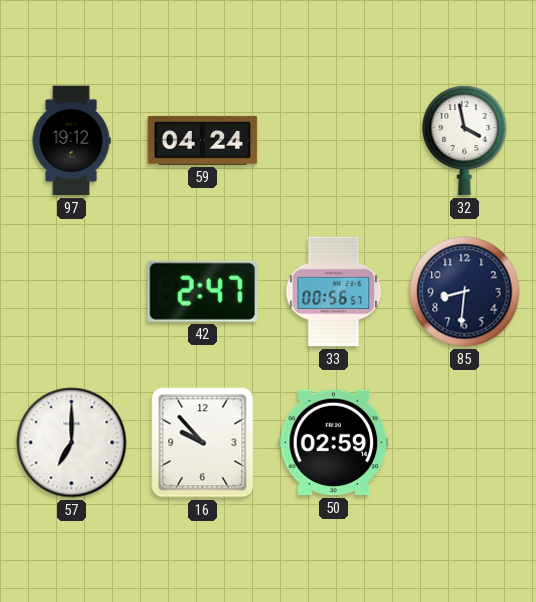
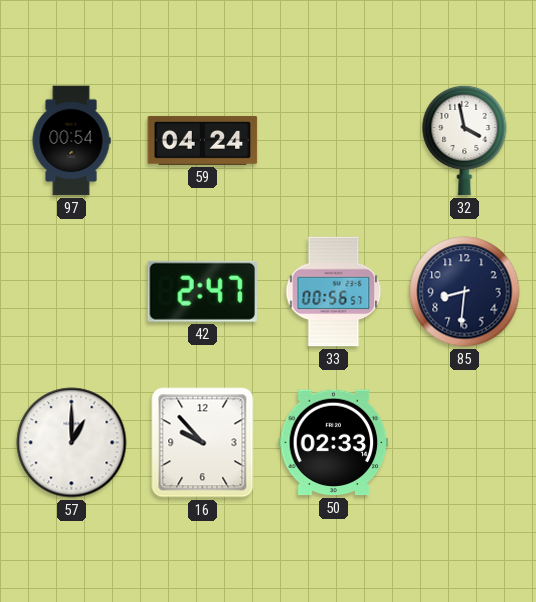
97: 19:12 -> 00:54 (71, 141)
57: 7:00 -> 1:00 (72, 443)
50: 02:59 -> 02:33 (334, 443)
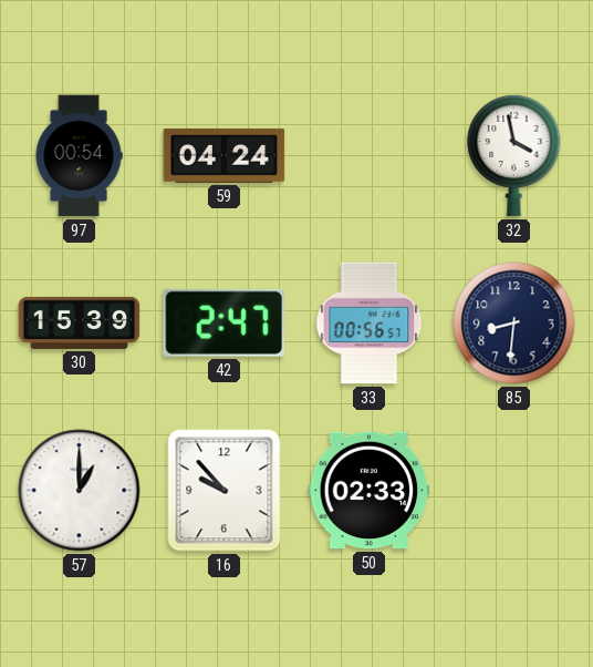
30: none -> 15:39 (80, 322)
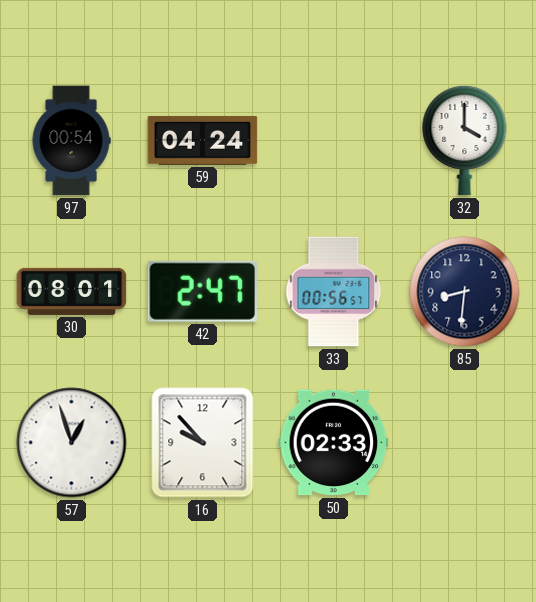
32: 3:58 -> 4:00 (465, 140)
30: 15:39 -> 08:01 (72, 291)
57: 1:00 -> 12:57 (72, 443)
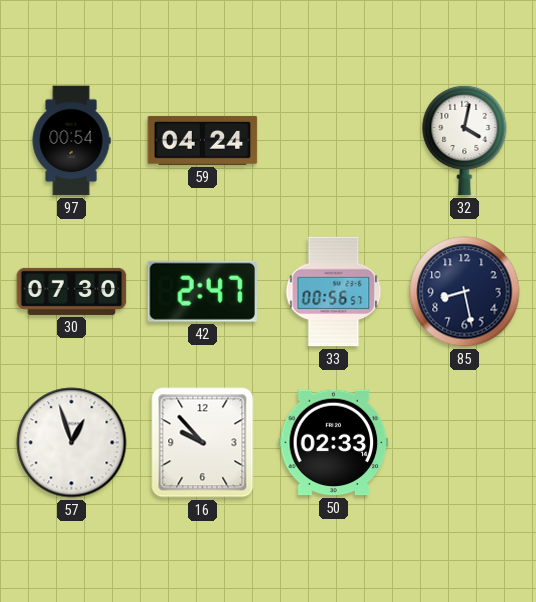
32: 4:00 -> 4:02 (465, 140)
30: 08:01 -> 07:30 (72, 291)
85: 8:31 -> 8:28 (465, 292)
